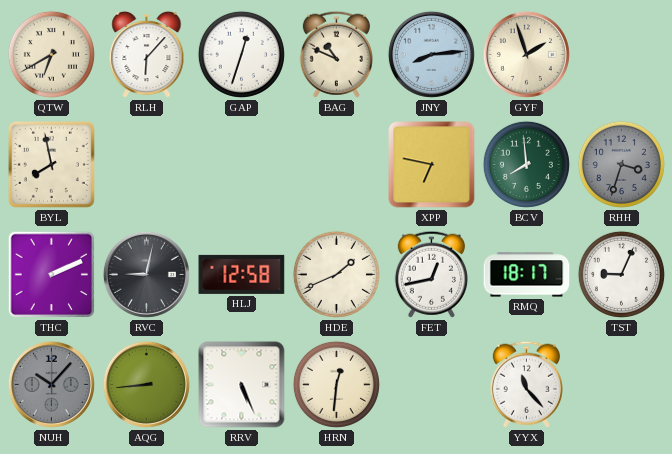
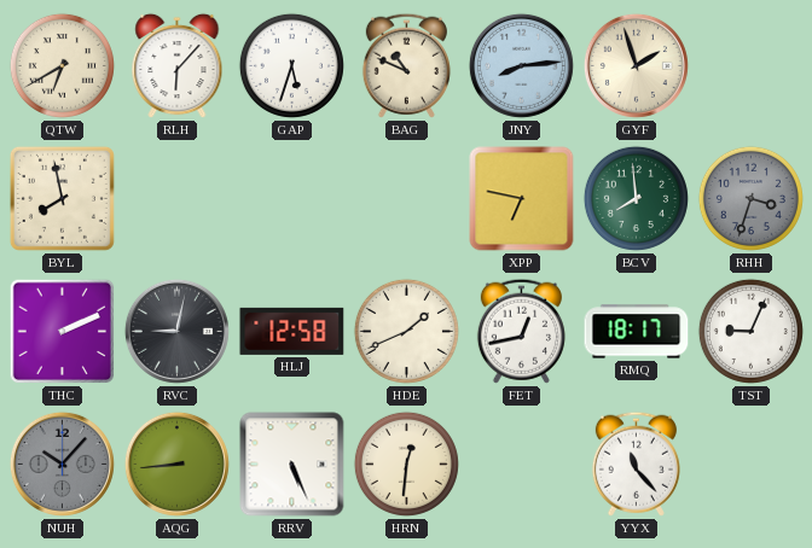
GAP: 12:33 -> 5:33 (291, 65)
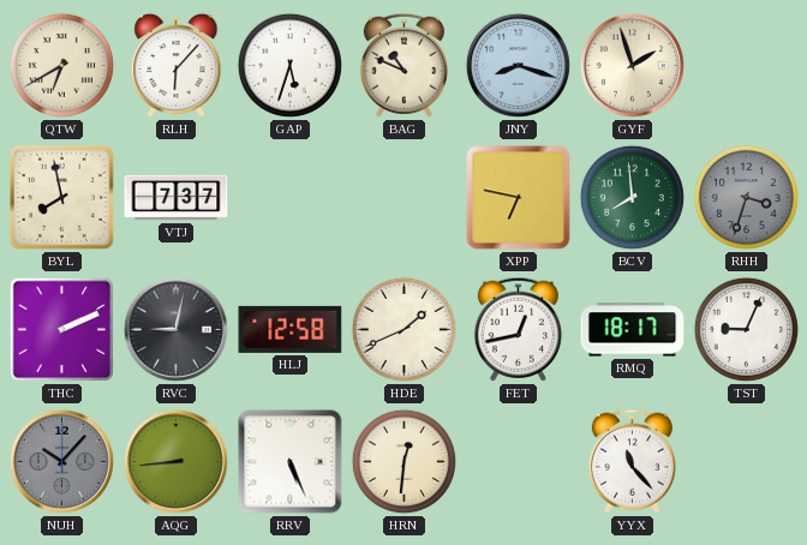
JNY: 8:14 -> 8:18 (518, 65)
VTJ: none -> 7:37 (177, 198)
